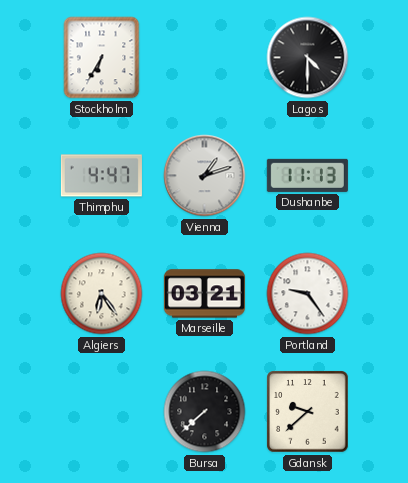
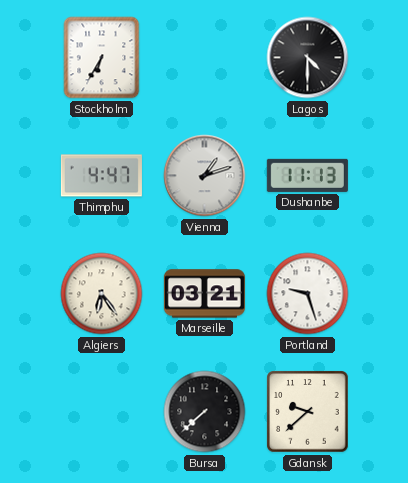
Portland: 9:24 -> 9:27 (308, 294)
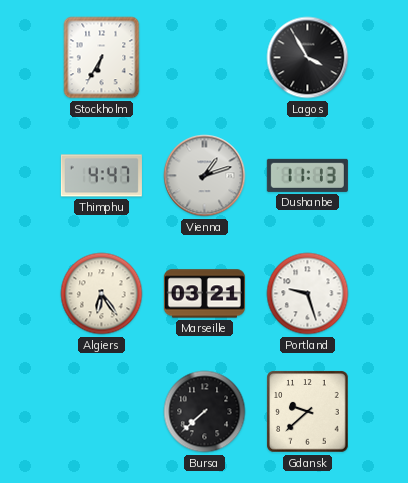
Lagos: 4:30 -> 3:55 (308, 58)
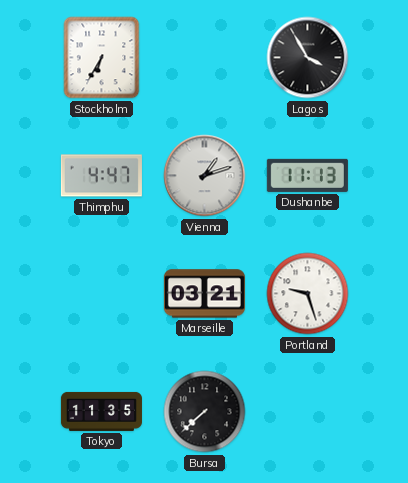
Algiers: 6:24 -> none (102, 294)
Tokyo: none -> 11:35 (101, 411)
Gdansk: 9:38 -> none (308, 412)
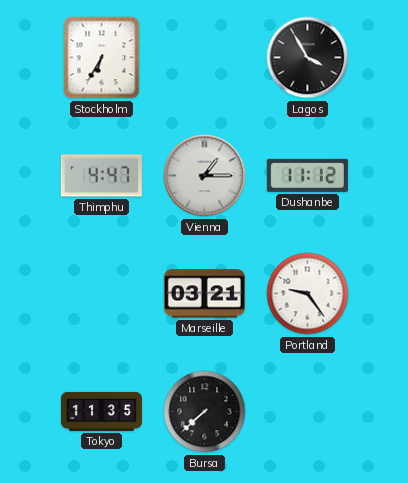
Vienna: 1:12 -> 1:15 (205, 176)
Dushanbe: 11:13 -> 11:12 (307, 175)
Portland: 9:27 -> 9:24 (308, 294)
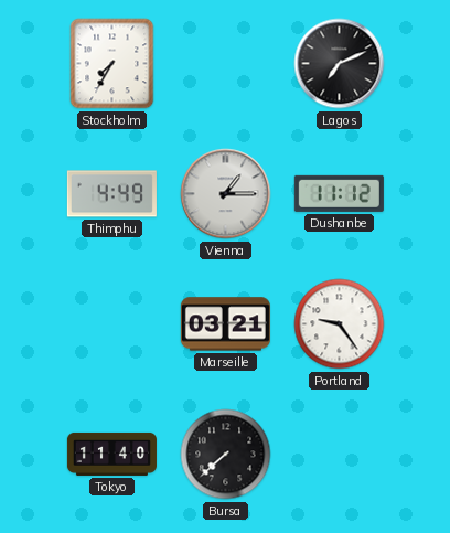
Stockholm: 6:35 -> 7:35 (113, 64)
Lagos: 3:55 -> 7:11 (340, 64)
Thimphu: 4:47 -> 4:49 (111, 194)
Tokyo: 11:35 -> 11:40 (111, 454)
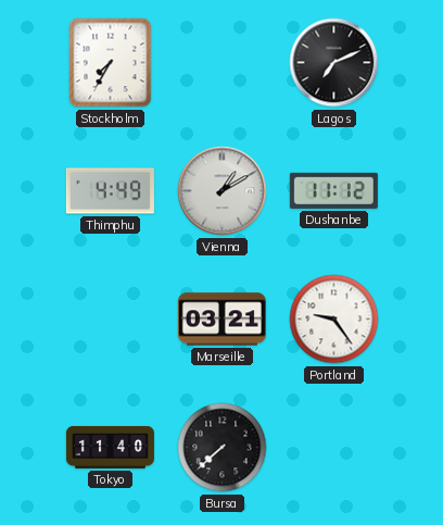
Vienna: 1:15 -> 1:10 (223, 191)
